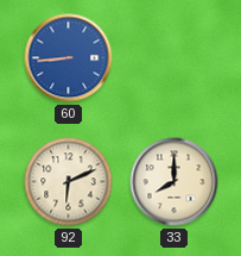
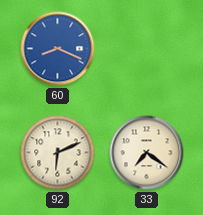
60: 8:44 -> 8:19 (58, 49)
33: 8:00 -> 7:21 (147, 153)
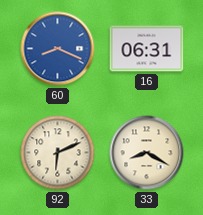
16: none -> 06:31 (147, 49)
33: 7:21 -> 8:20 (147, 153)
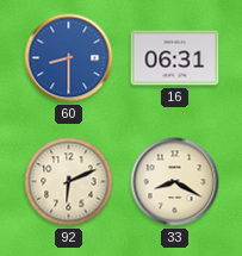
60: 8:19 -> 8:30 (69, 58)
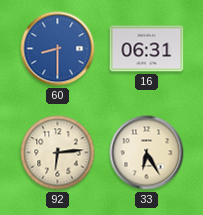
92: 6:11 -> 6:14 (58, 153)
33: 8:20 -> 6:25 (147, 153)
